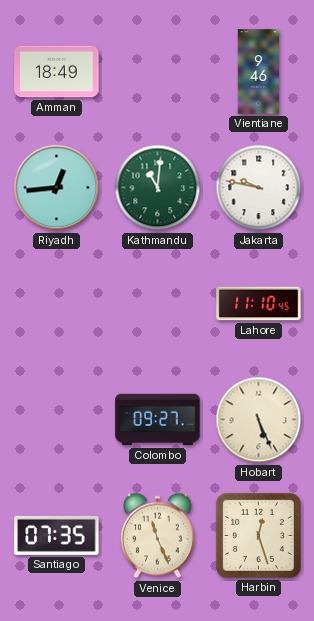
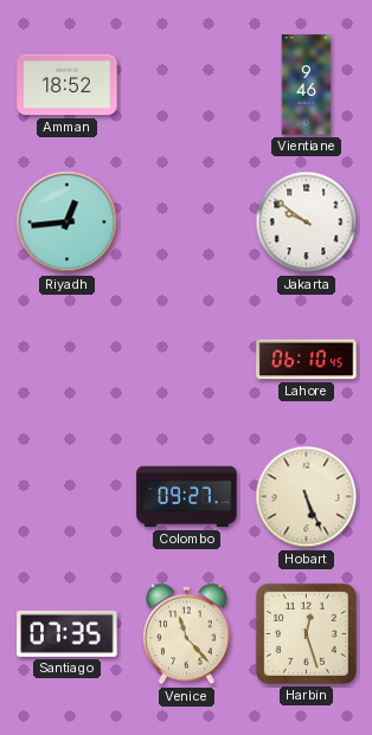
Amman: 18:49 -> 18:52 (68, 85)
Kathmandu: 11:01 -> none (158, 188)
Jakarta: 9:47 -> 9:51 (307, 223)
Lahore: 11:10 -> 06:10 (307, 360)
Venice: 11:26 -> 11:23 (187, 634)
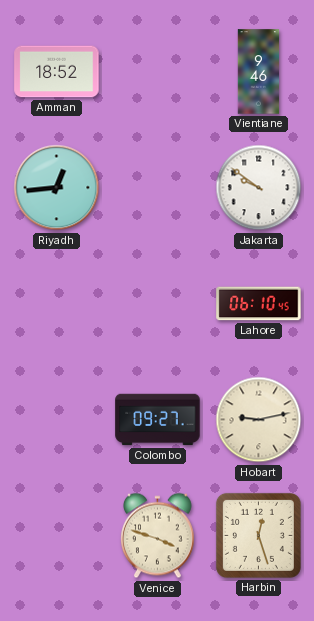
Hobart: 5:26 -> 9:13 (259, 420)
Santiago: 07:35 -> none (68, 633)
Venice: 11:23 -> 3:48 (158, 536)
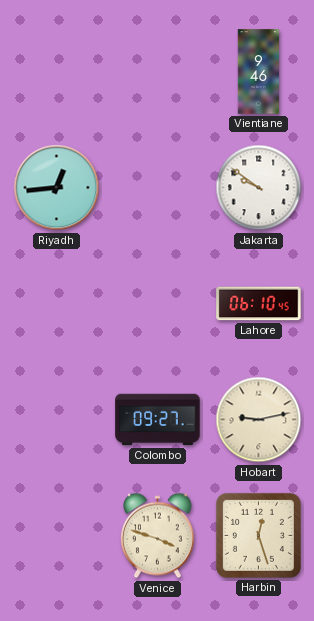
Amman: 18:52 -> none (57, 72)
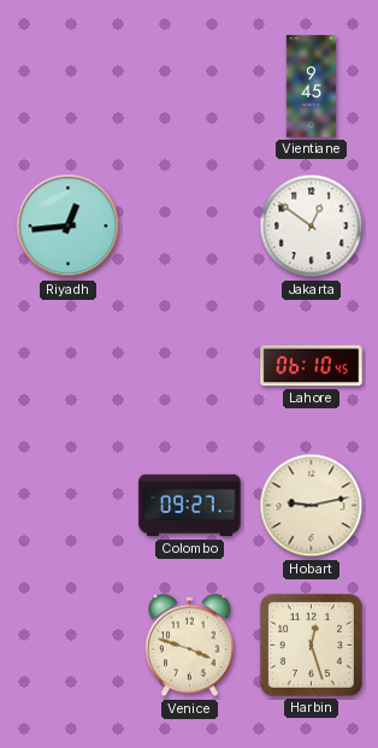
Vientiane: 9:46 -> 9:45 (312, 87)
Jakarta: 9:51 -> 12:51 (312, 226)
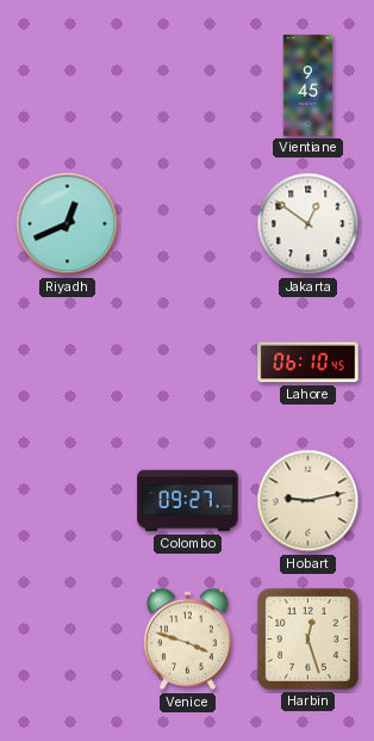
Riyadh: 12:44 -> 12:41 (68, 224)
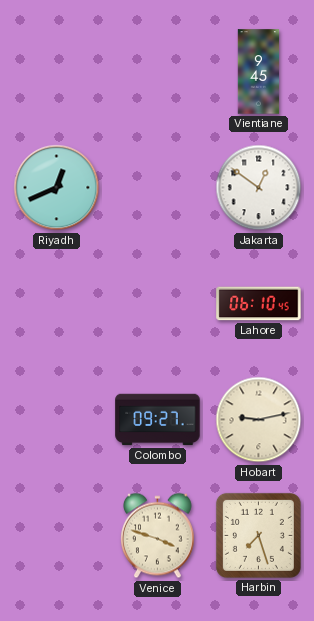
Harbin: 12:27 -> 7:27 (258, 535)
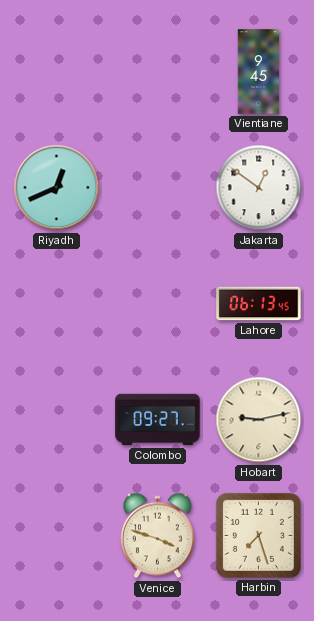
Lahore: 06:10 -> 06:13 (259, 304)
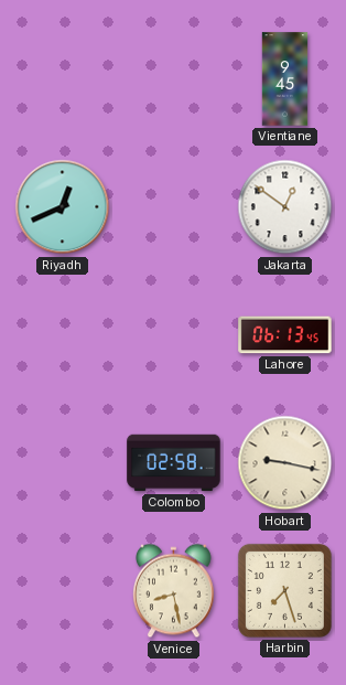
Colombo: 09:27 -> 02:58 (174, 463)
Hobart: 9:13 -> 9:17 (285, 463)
Venice: 3:48 -> 8:28 (174, 591)
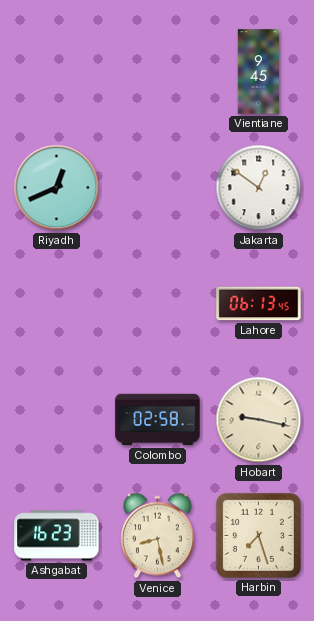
Ashgabat: none -> 16:23 (57, 536)
